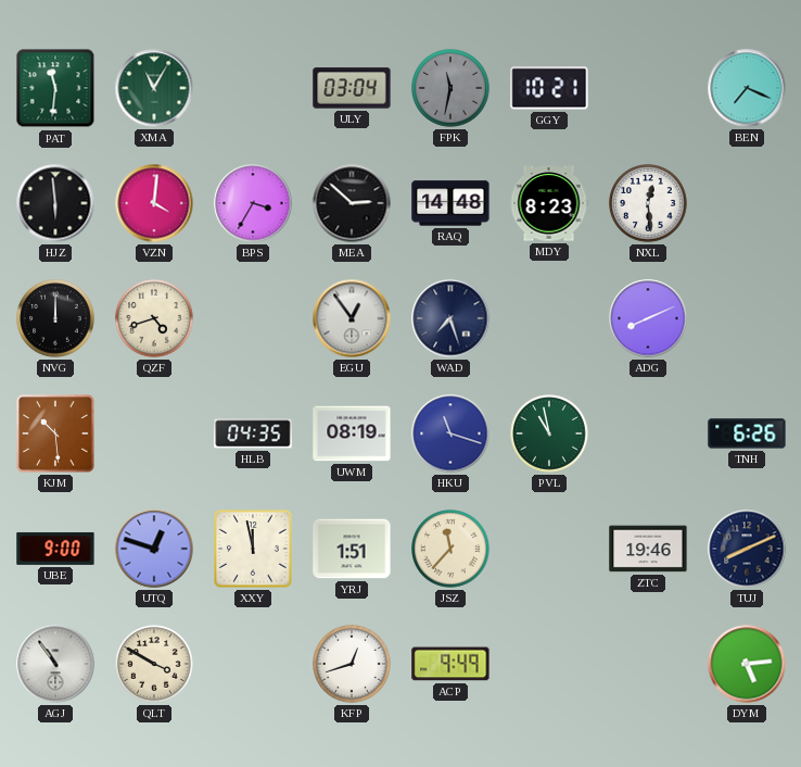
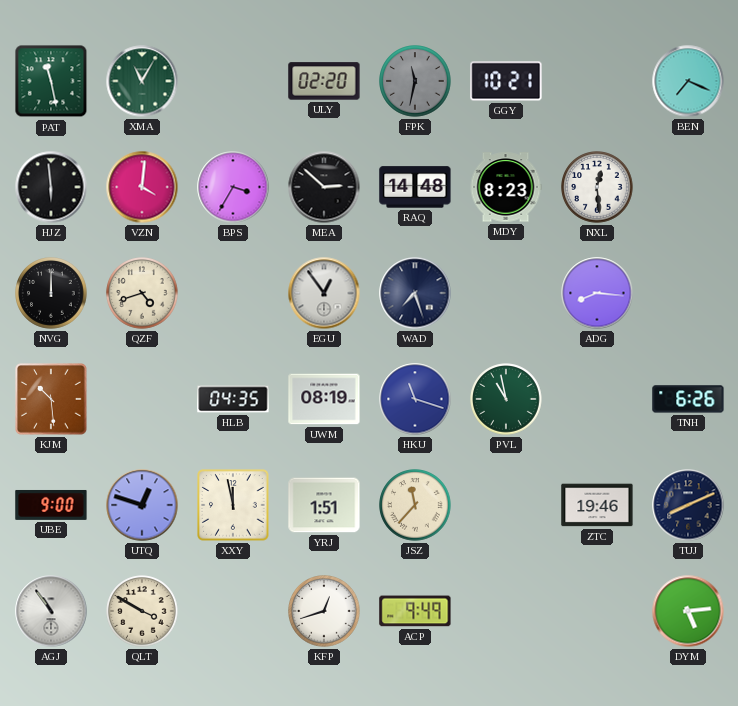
PAT: 11:31 -> 11:28 (51, 81)
ULY: 03:04 -> 02:20 (324, 81)
ADG: 8:11 -> 8:16 (597, 293)
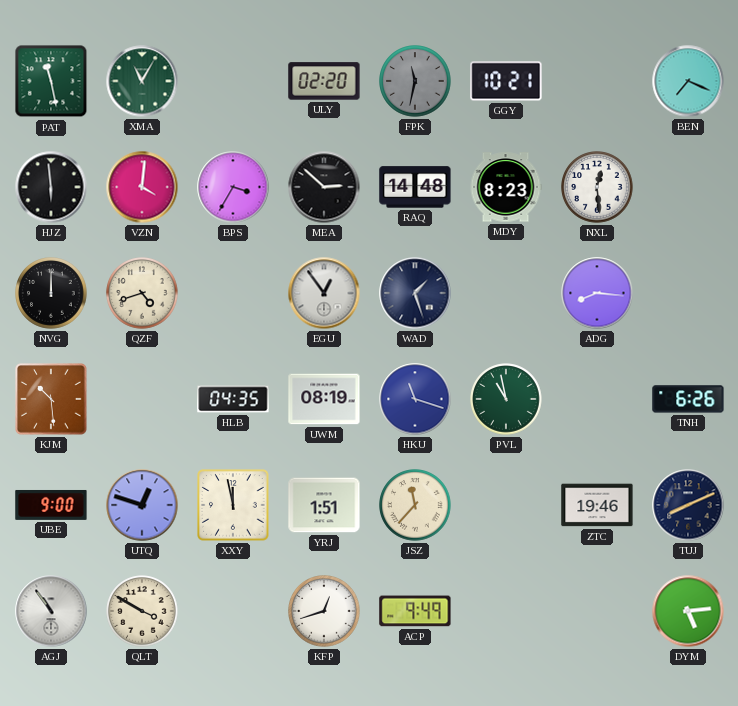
WAD: 7:27 -> 1:27 (415, 293)
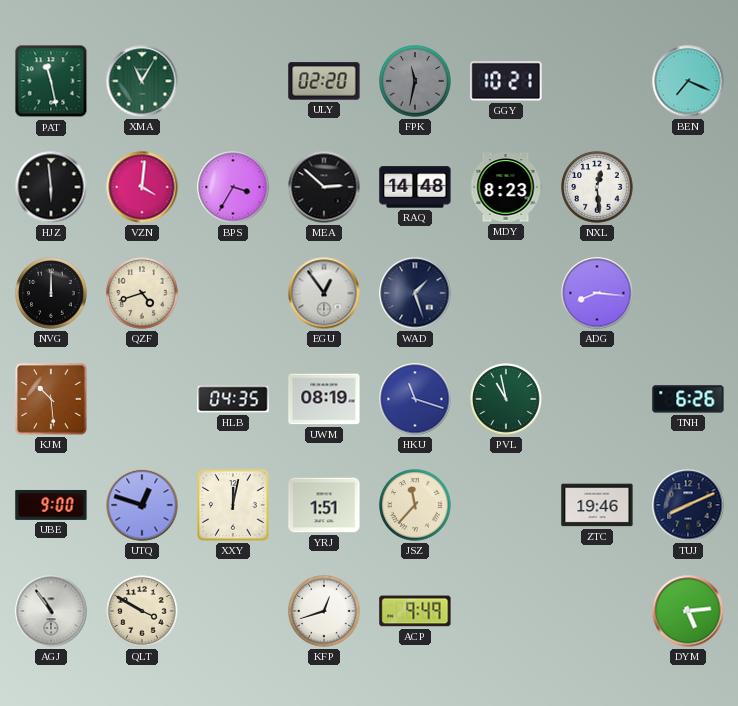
XXY: 11:58 -> 12:02 (233, 505)
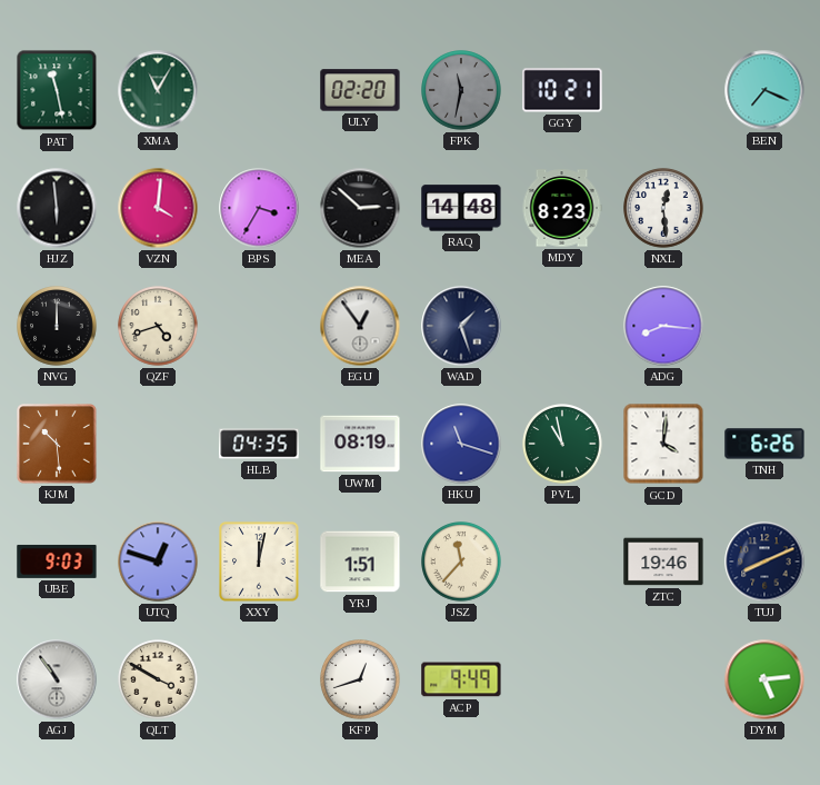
GCD: none -> 4:01 (663, 444)
UBE: 9:00 -> 9:03 (57, 562)
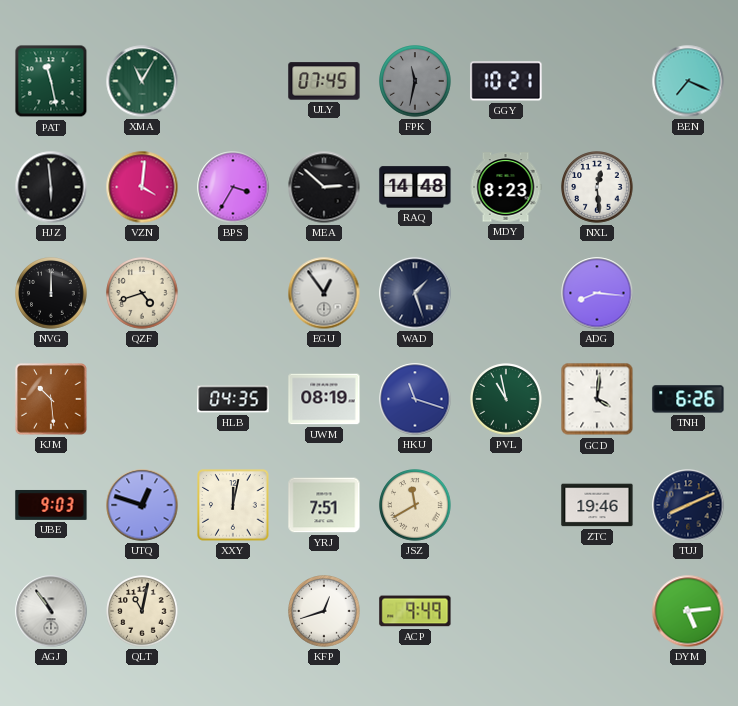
ULY: 02:20 -> 07:45 (324, 81)
YRJ: 1:51 -> 7:51 (324, 505)
JSZ: 11:37 -> 11:40 (415, 505)
QLT: 3:50 -> 11:02 (142, 611)
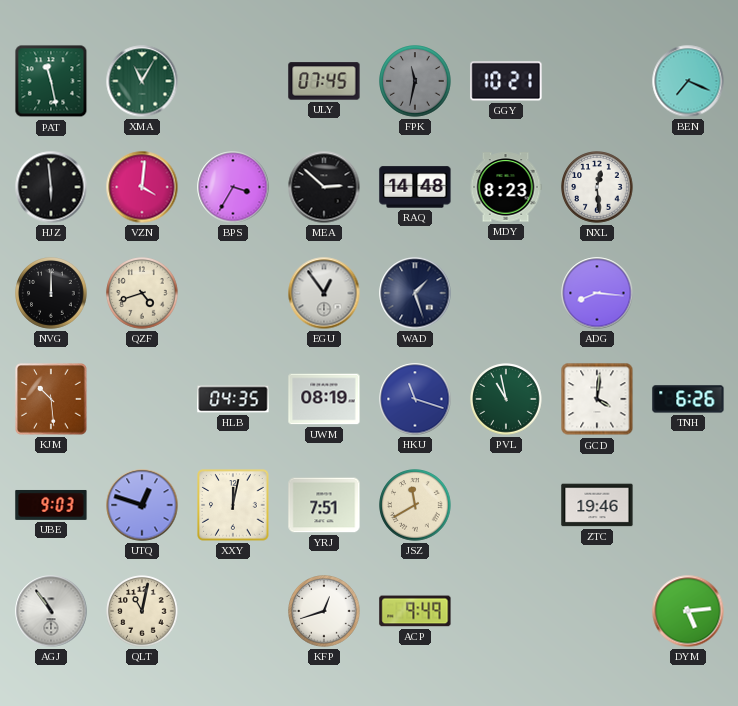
TUJ: 8:11 -> none (688, 505)
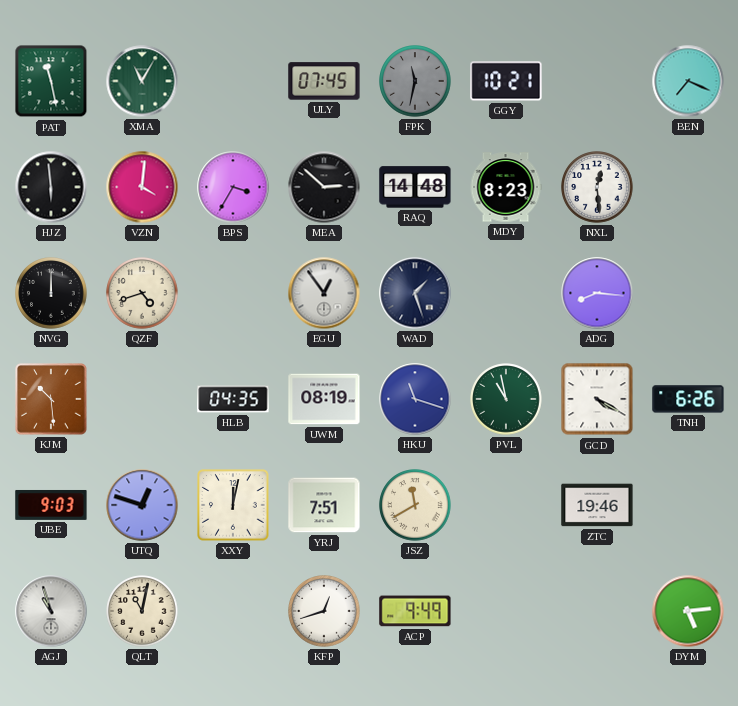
GCD: 4:01 -> 4:20 (597, 399)
AGJ: 10:54 -> 10:57 (51, 611)
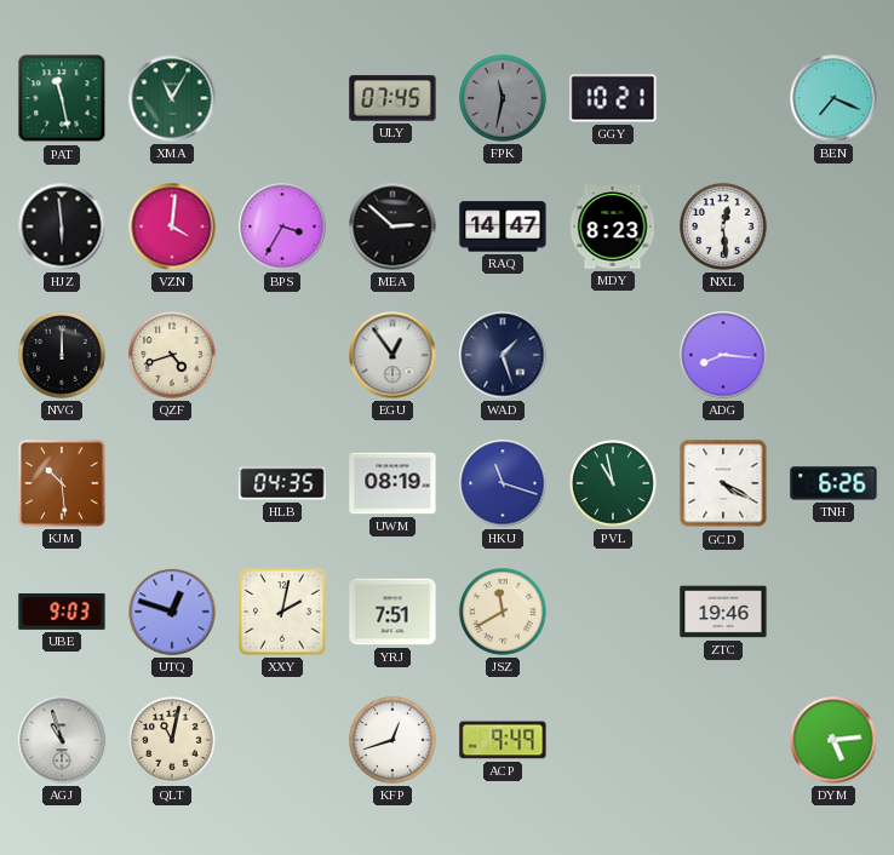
RAQ: 14:48 -> 14:47 (503, 226)
XXY: 12:02 -> 2:02 (282, 612)
